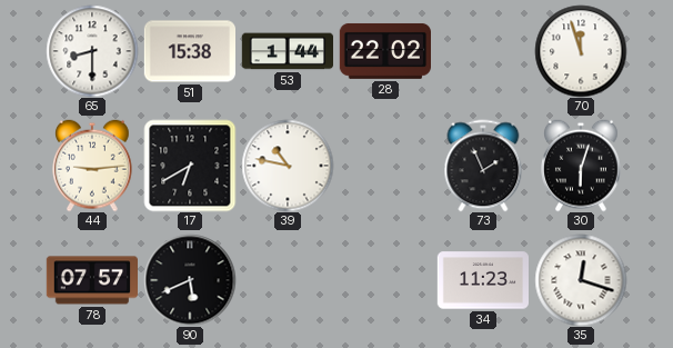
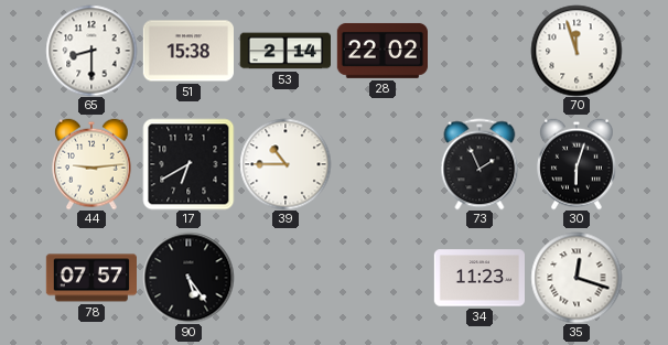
53: 1:44 -> 2:14 (284, 51)
39: 10:47 -> 10:45 (285, 164)
90: 5:41 -> 5:24 (188, 278)
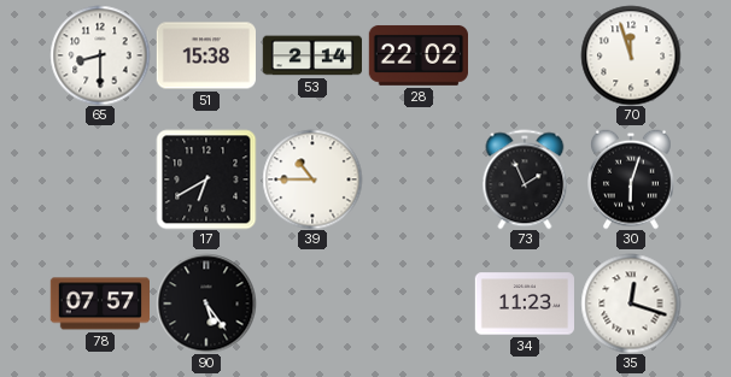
44: 9:14 -> none (91, 164)
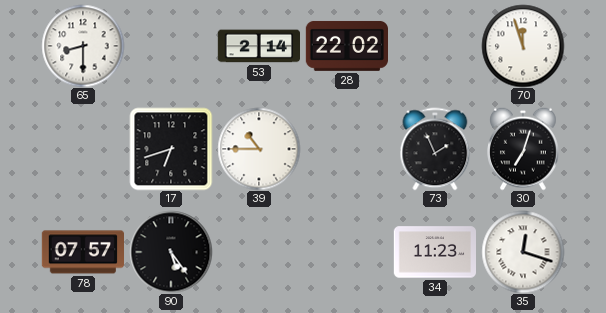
51: 15:38 -> none (205, 55)
17: 6:40 -> 6:42 (171, 149)
30: 6:03 -> 7:03 (523, 149)
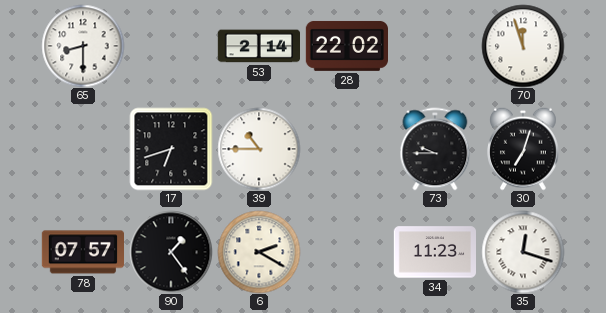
73: 1:56 -> 9:45 (435, 149)
90: 5:24 -> 1:24 (171, 252)
6: none -> 2:20 (259, 252)
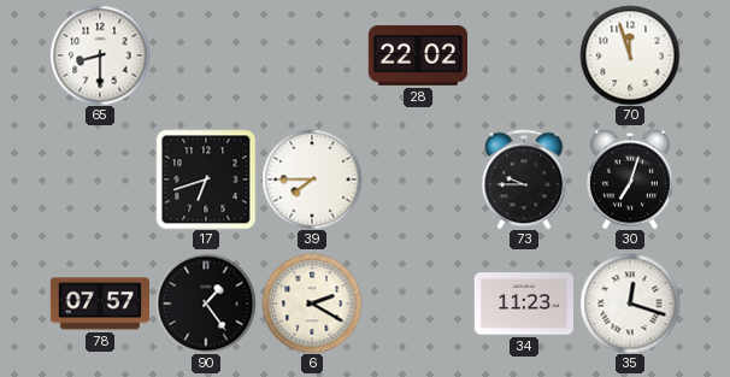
53: 2:14 -> none (258, 46)
39: 10:45 -> 7:45 (312, 179)
